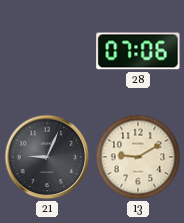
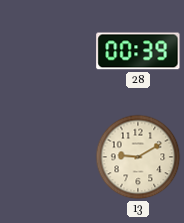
28: 07:06 -> 00:39 (138, 51)
21: 9:04 -> none (47, 157)
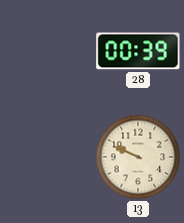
13: 9:10 -> 9:49 (138, 157)
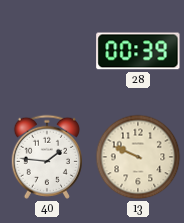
40: none -> 1:46 (47, 157)
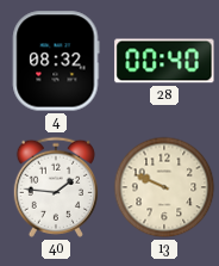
4: none -> 08:32 (56, 61)
28: 00:39 -> 00:40 (164, 61)
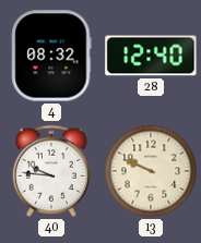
28: 00:40 -> 12:40 (151, 56)
40: 1:46 -> 9:46 (51, 171)
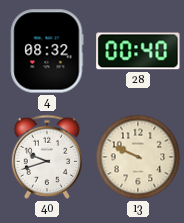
28: 12:40 -> 00:40 (138, 51)
40: 9:46 -> 9:42 (47, 157)
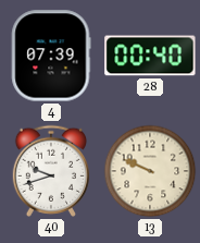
4: 08:32 -> 07:39 (51, 56)
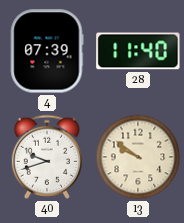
28: 00:40 -> 11:40 (138, 51)
13: 9:49 -> 9:51 (138, 157)
